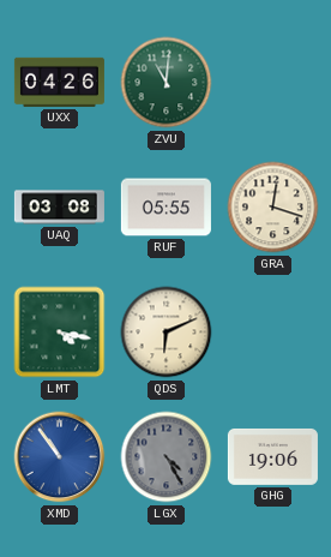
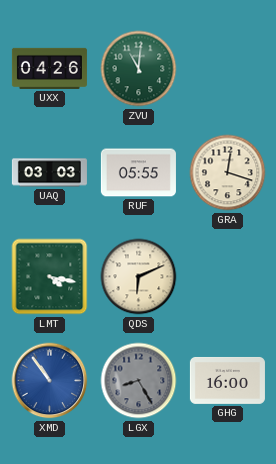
UAQ: 03:08 -> 03:03 (49, 173)
LGX: 4:25 -> 8:25 (139, 381)
GHG: 19:06 -> 16:00 (227, 380)
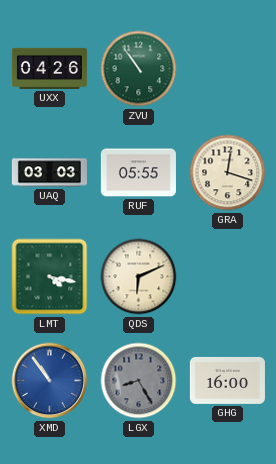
ZVU: 11:01 -> 10:54 (139, 69)
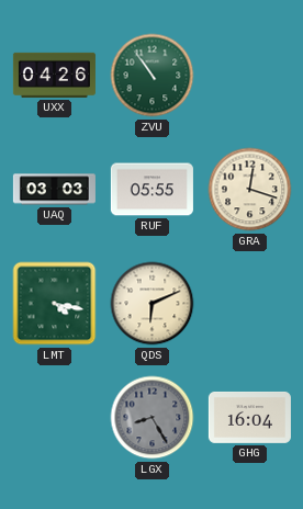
XMD: 10:54 -> none (50, 381)
GHG: 16:00 -> 16:04 (249, 417)
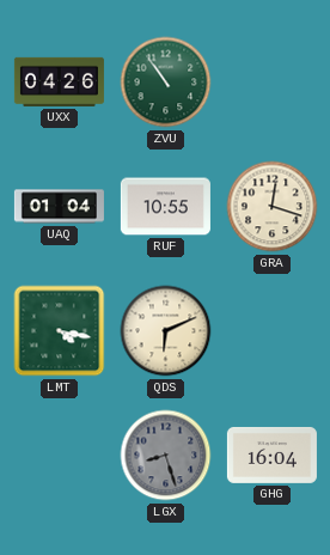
UAQ: 03:03 -> 01:04 (59, 207)
RUF: 05:55 -> 10:55 (165, 207)
LGX: 8:25 -> 8:27 (166, 456)
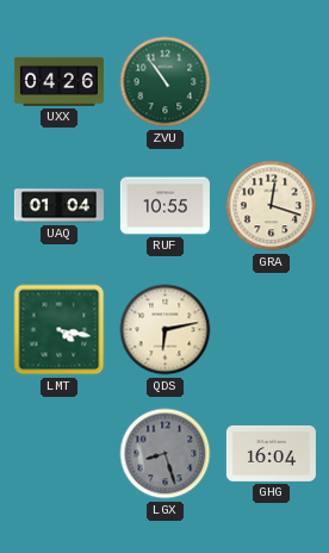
QDS: 6:11 -> 6:13 (166, 330)
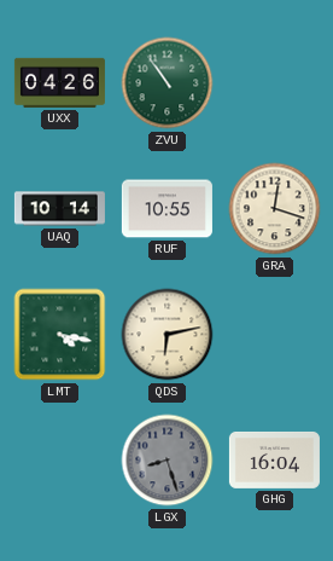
UAQ: 01:04 -> 10:14 (59, 209)
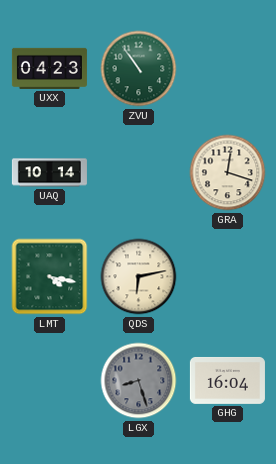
UXX: 04:26 -> 04:23 (49, 68)
RUF: 10:55 -> none (166, 209)
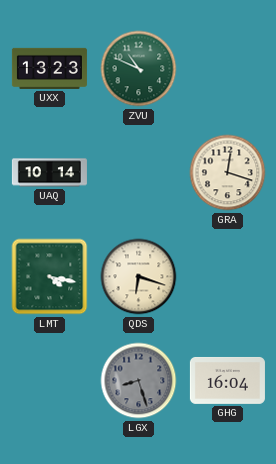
UXX: 04:23 -> 13:23 (49, 68)
ZVU: 10:54 -> 10:49 (139, 69)
QDS: 6:13 -> 6:18 (139, 277)
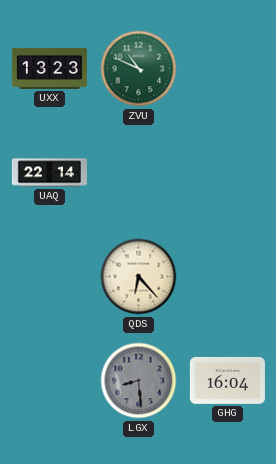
UAQ: 10:14 -> 22:14 (49, 173)
GRA: 12:18 -> none (228, 173)
LMT: 4:17 -> none (50, 277)
QDS: 6:18 -> 6:23 (139, 277)
LGX: 8:27 -> 8:29 (139, 381)
